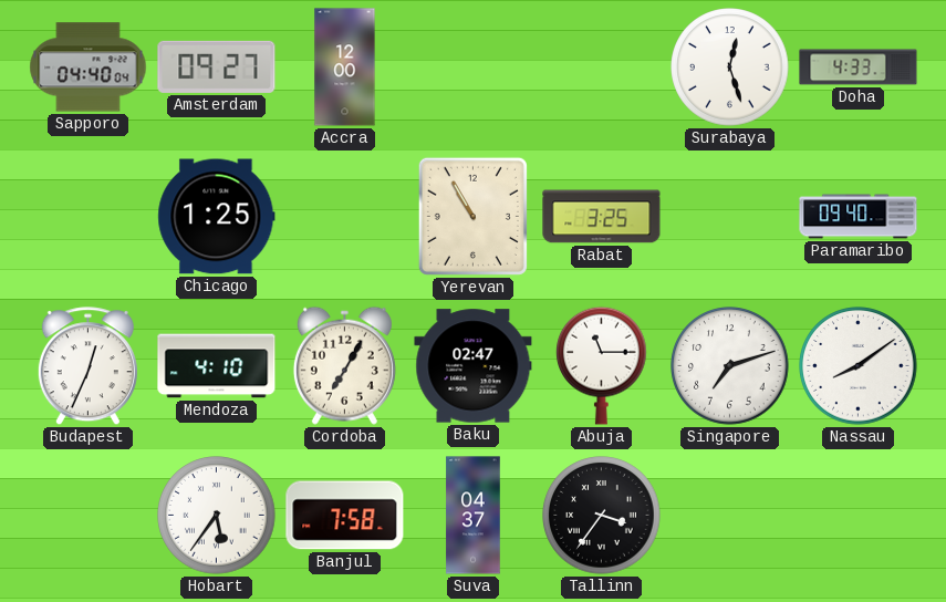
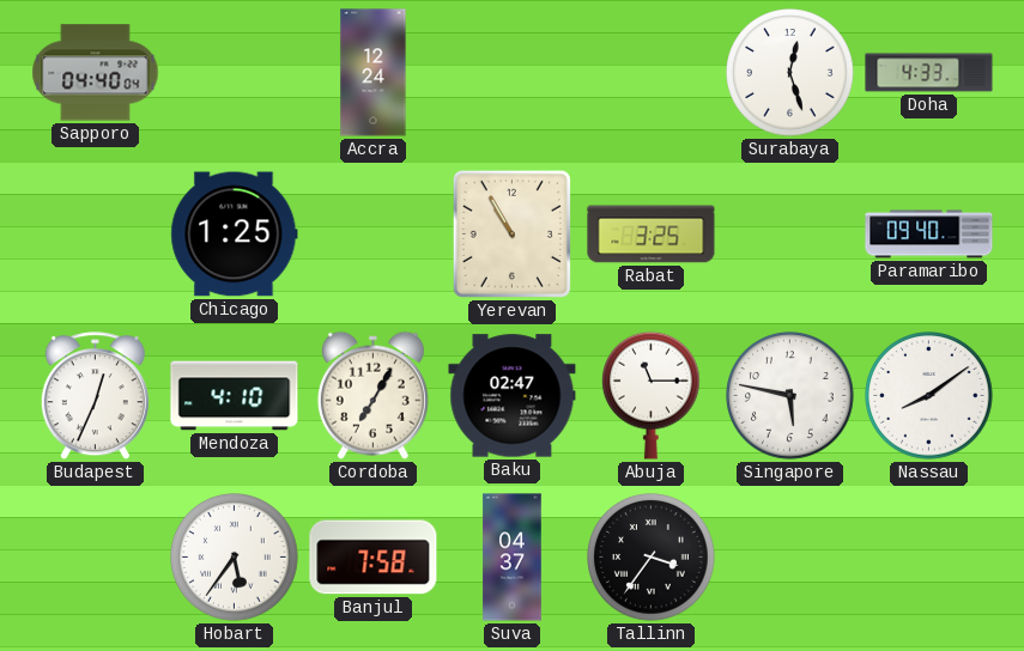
Amsterdam: 09:27 -> none (217, 66)
Accra: 12:00 -> 12:24 (374, 73)
Singapore: 7:12 -> 5:47 (790, 396)
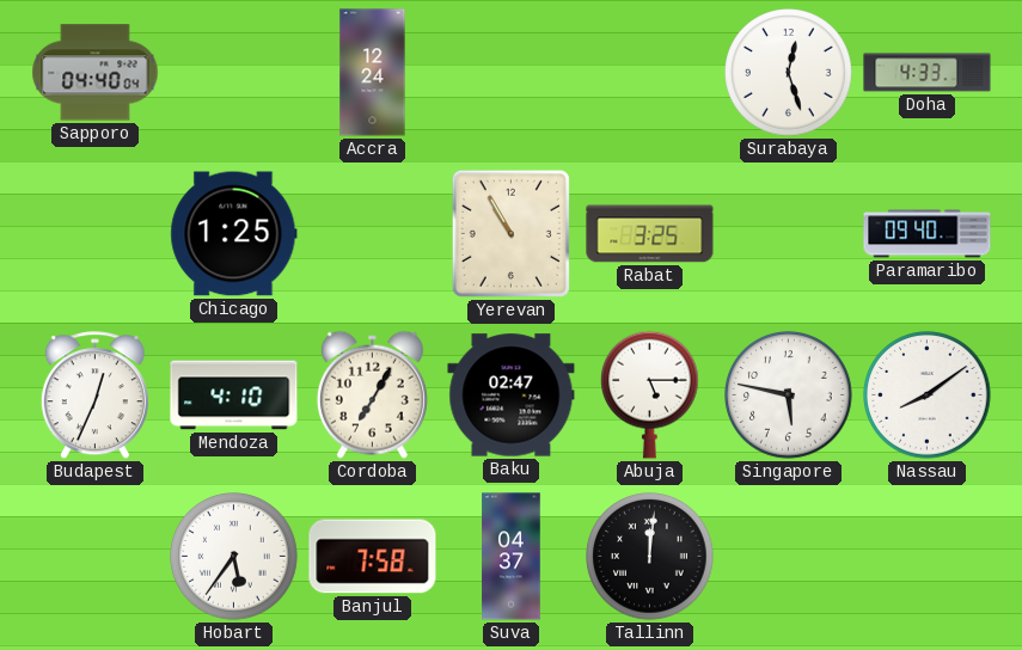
Abuja: 11:15 -> 5:15 (650, 394)
Tallinn: 3:36 -> 12:01 (650, 557)
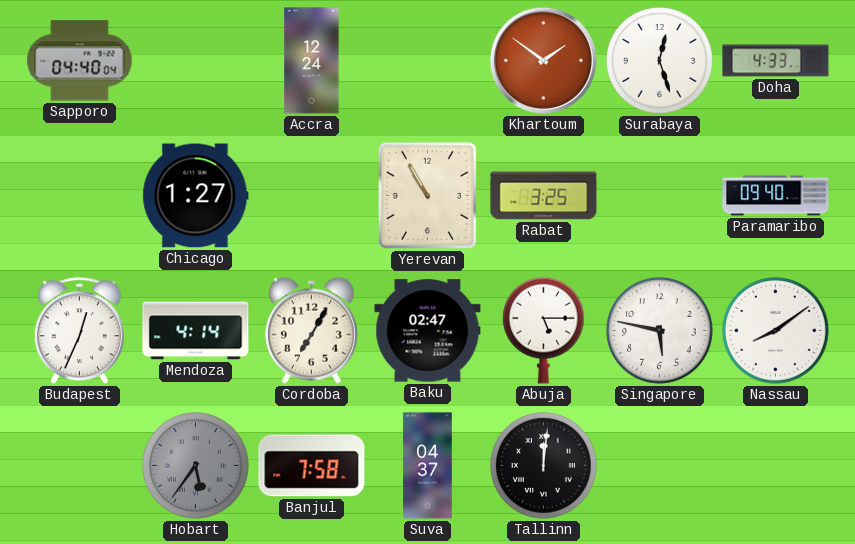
Khartoum: none -> 1:51 (543, 60)
Chicago: 1:25 -> 1:27 (196, 196)
Mendoza: 4:10 -> 4:14 (196, 331)
Hobart dial: white -> grey (196, 466)
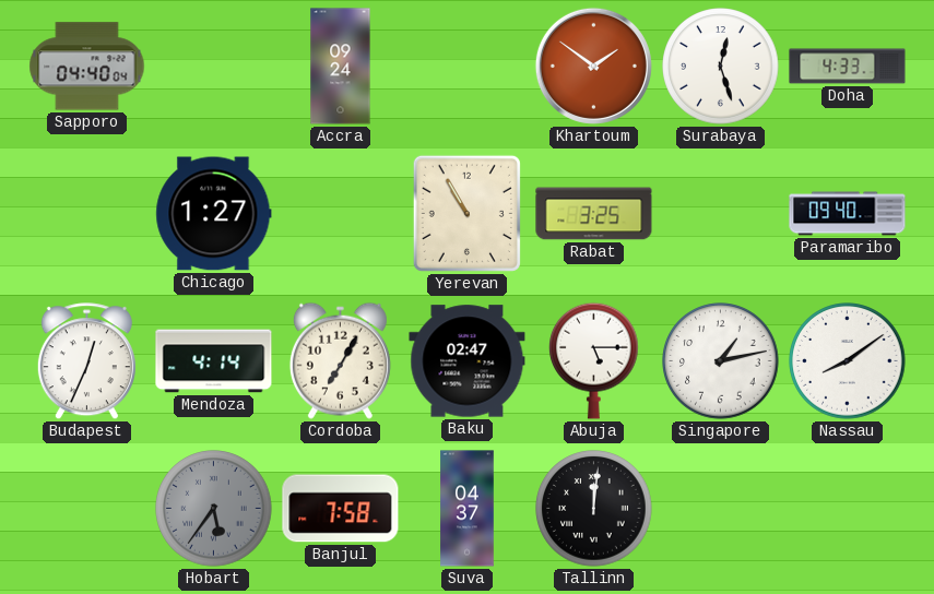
Accra: 12:24 -> 09:24 (341, 67)
Singapore: 5:47 -> 1:13 (721, 361)
